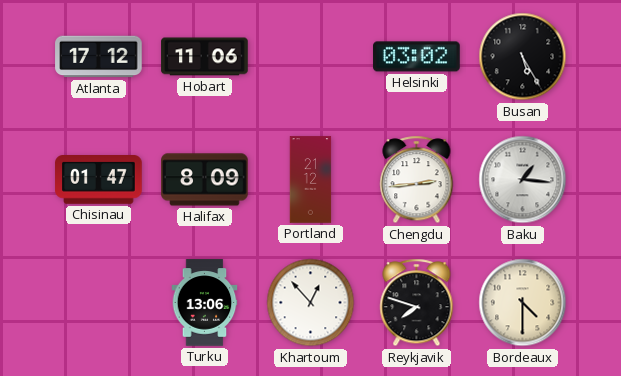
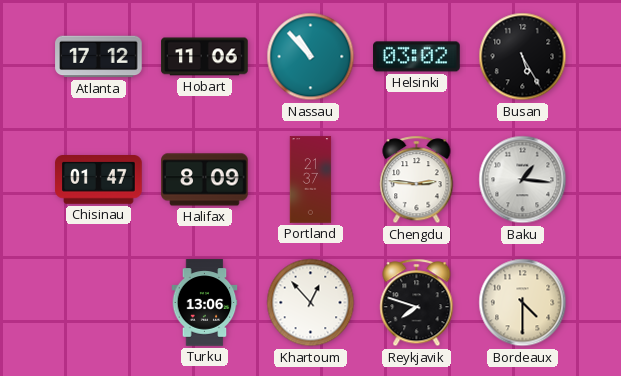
Nassau: none -> 10:53 (311, 57)
Portland: 21:12 -> 21:37 (311, 180)
Chengdu: 2:44 -> 2:46 (417, 180)
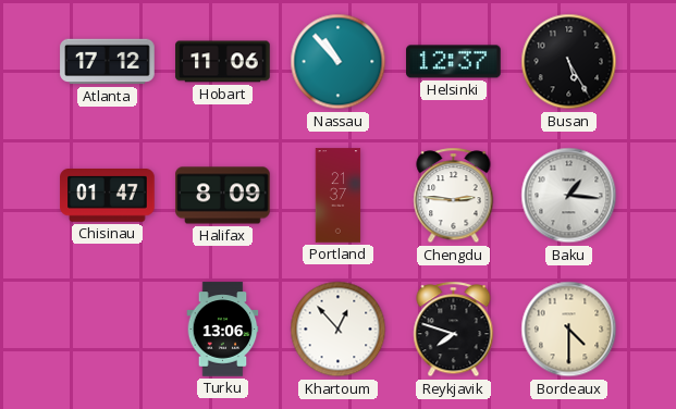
Helsinki: 03:02 -> 12:37 (454, 62)
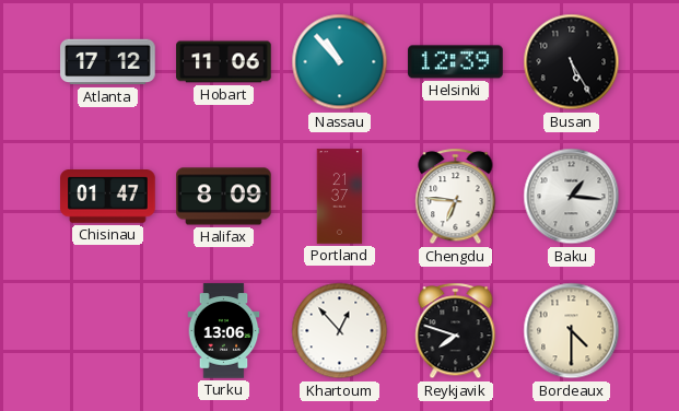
Helsinki: 12:37 -> 12:39 (456, 62)
Chengdu: 2:46 -> 6:46 (456, 197)
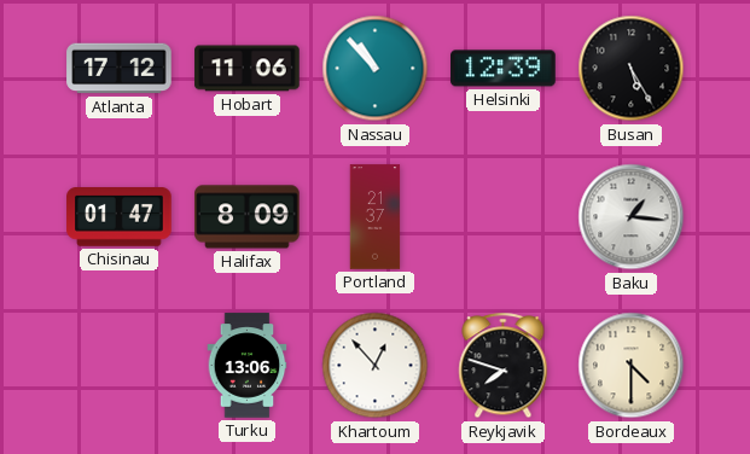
Chengdu: 6:46 -> none (456, 197)
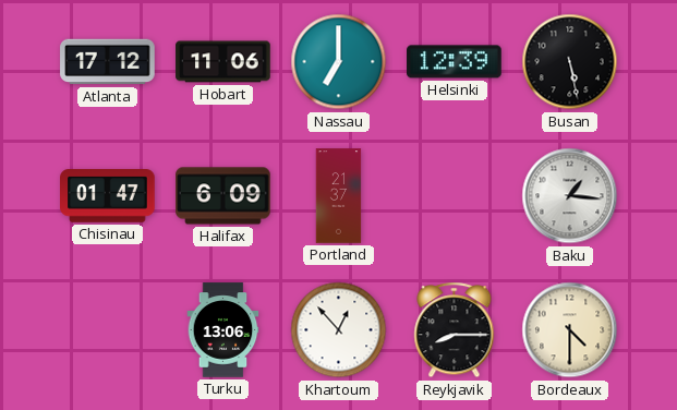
Nassau: 10:53 -> 7:00 (339, 62)
Busan: 5:25 -> 5:28 (570, 62)
Halifax: 8:09 -> 6:09 (223, 196)
Reykjavik: 7:48 -> 8:15 (455, 330)
